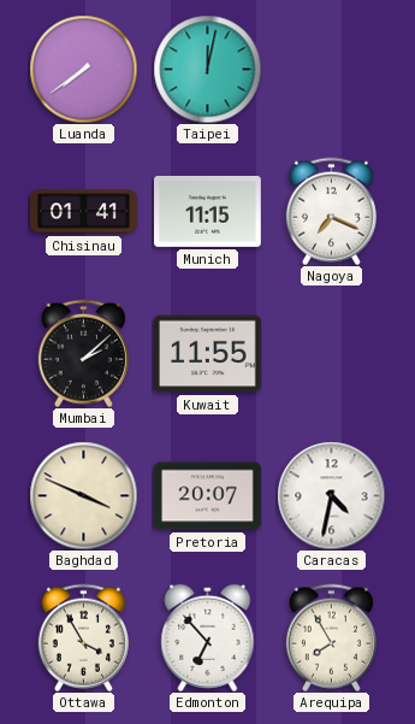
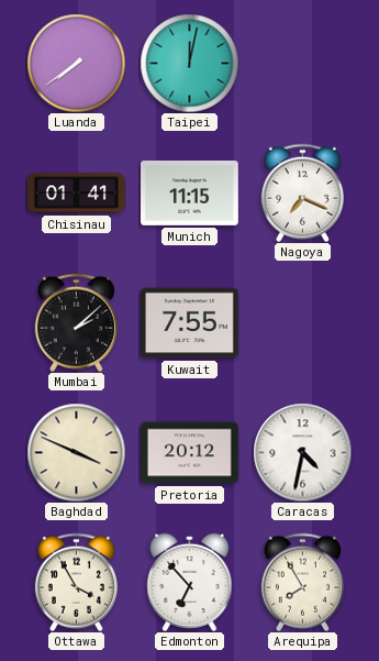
Kuwait: 11:55 -> 7:55 (190, 323)
Pretoria: 20:07 -> 20:12 (190, 453)
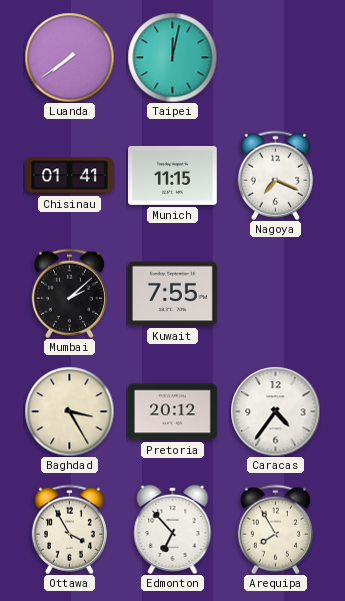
Baghdad: 3:49 -> 3:25 (69, 411)
Caracas: 4:32 -> 4:36 (275, 411)
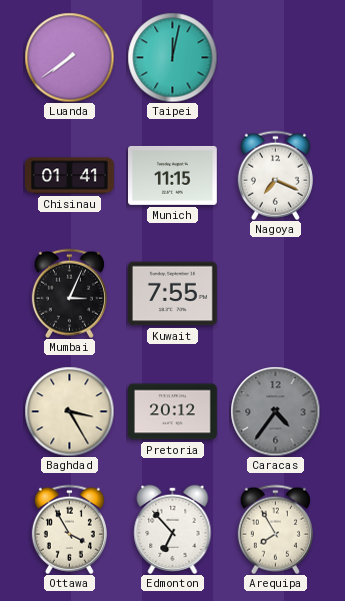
Mumbai: 2:08 -> 3:04 (69, 293)
Caracas dial: white -> grey (275, 411)
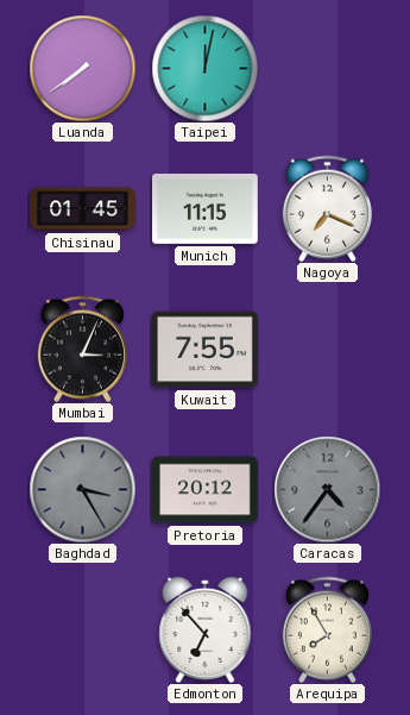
Chisinau: 01:41 -> 01:45 (83, 209)
Baghdad dial: cream -> grey (82, 489)
Ottawa: 3:55 -> none (69, 529)
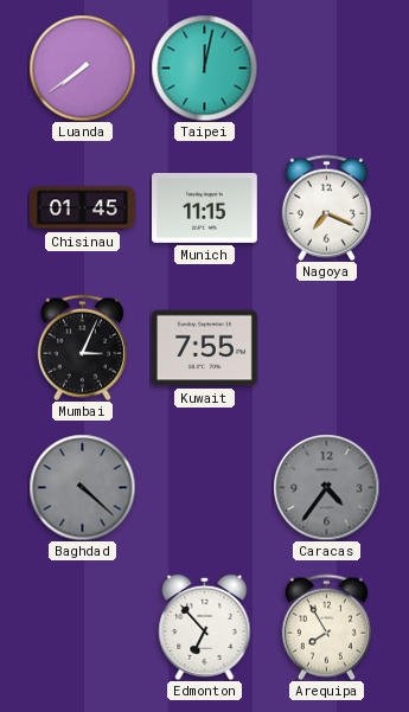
Baghdad: 3:25 -> 4:22 (82, 487)
Pretoria: 20:12 -> none (206, 490)
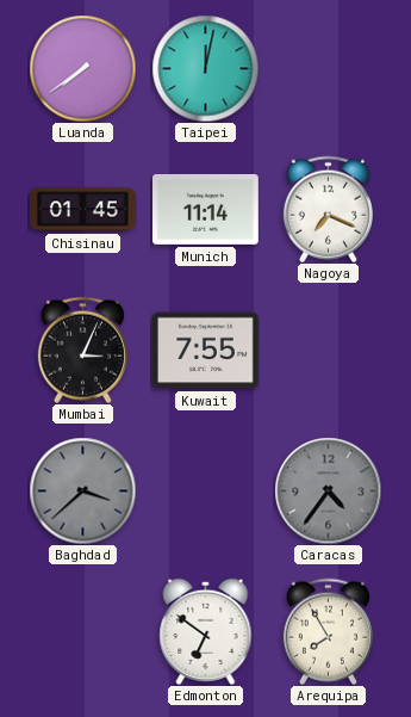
Munich: 11:15 -> 11:14 (206, 209)
Baghdad: 4:22 -> 3:38 (82, 490)
Edmonton: 6:53 -> 6:51 (206, 631)
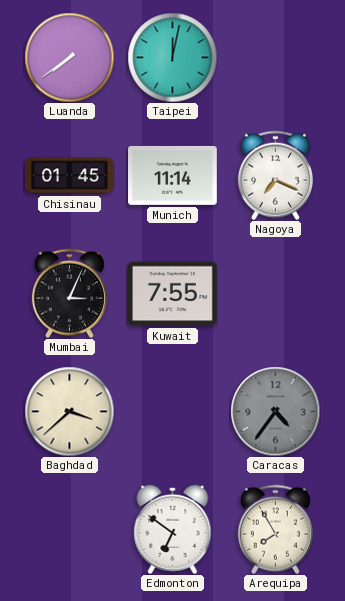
Baghdad dial: grey -> cream (69, 411)
